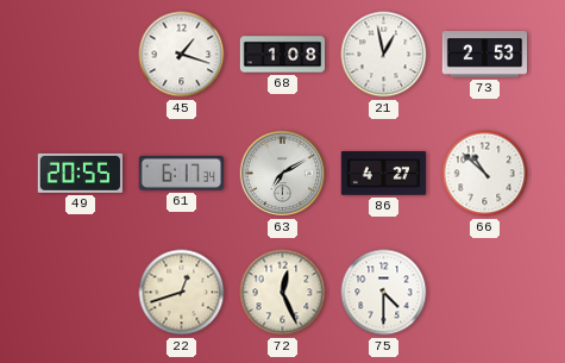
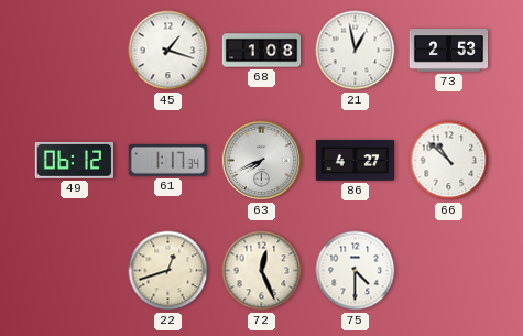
49: 20:55 -> 06:12 (74, 160)
61: 6:17 -> 1:17 (167, 160)
63: 7:10 -> 7:41 (262, 161)
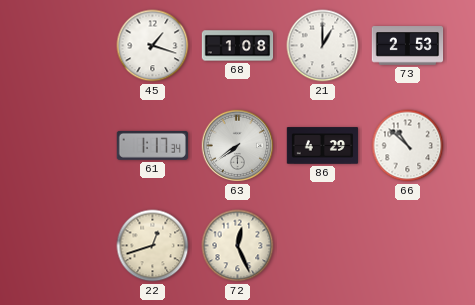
21: 12:58 -> 1:00 (323, 46)
49: 06:12 -> none (74, 160)
63: 7:41 -> 7:39 (238, 146)
86: 4:27 -> 4:29 (323, 146)
75: 4:30 -> none (356, 271)
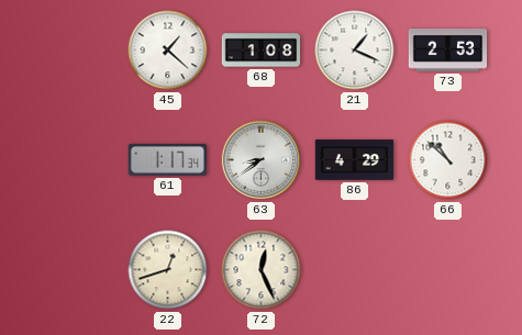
45: 1:18 -> 1:22 (168, 51)
21: 1:00 -> 1:19 (355, 51)
63: 7:39 -> 8:39 (262, 160)
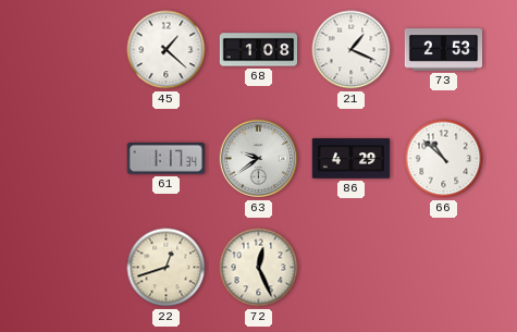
63: 8:39 -> 9:39 (259, 159)
